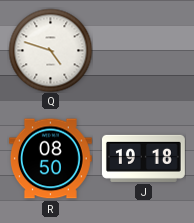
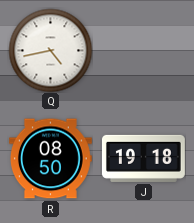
Q: 4:48 -> 4:43 (50, 50)
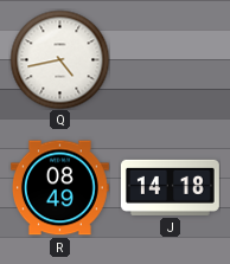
R: 08:50 -> 08:49 (59, 188)
J: 19:18 -> 14:18 (170, 187)
